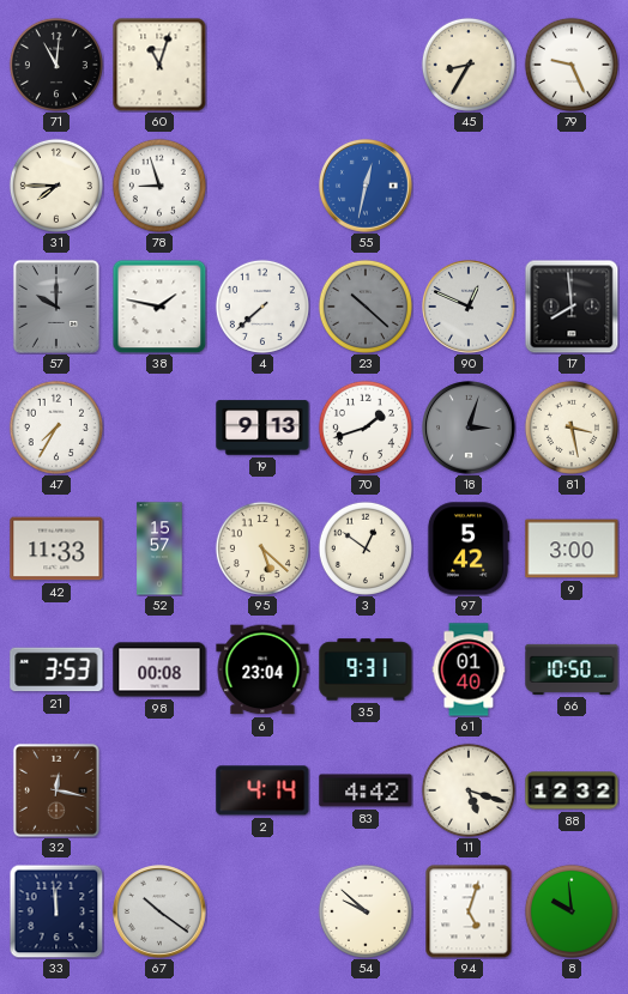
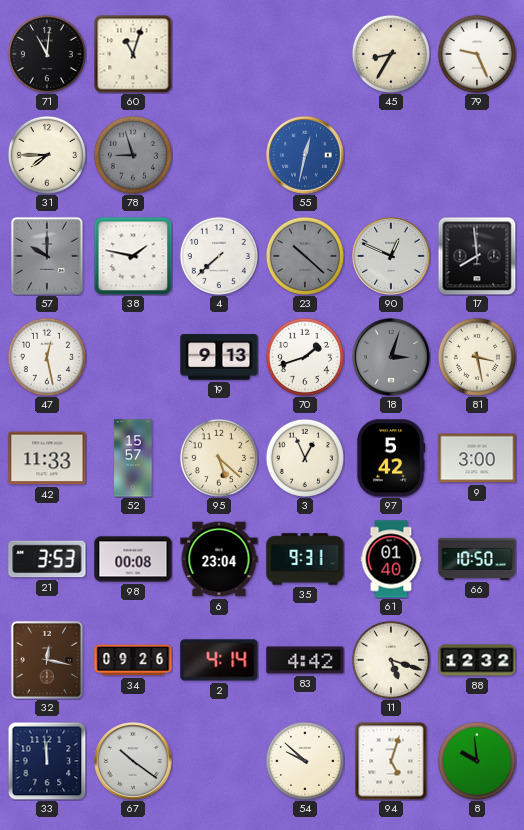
78 dial: white -> grey (133, 155)
47: 7:35 -> 12:28 (47, 357)
3: 12:51 -> 12:56 (305, 458)
34: none -> 09:26 (133, 660)
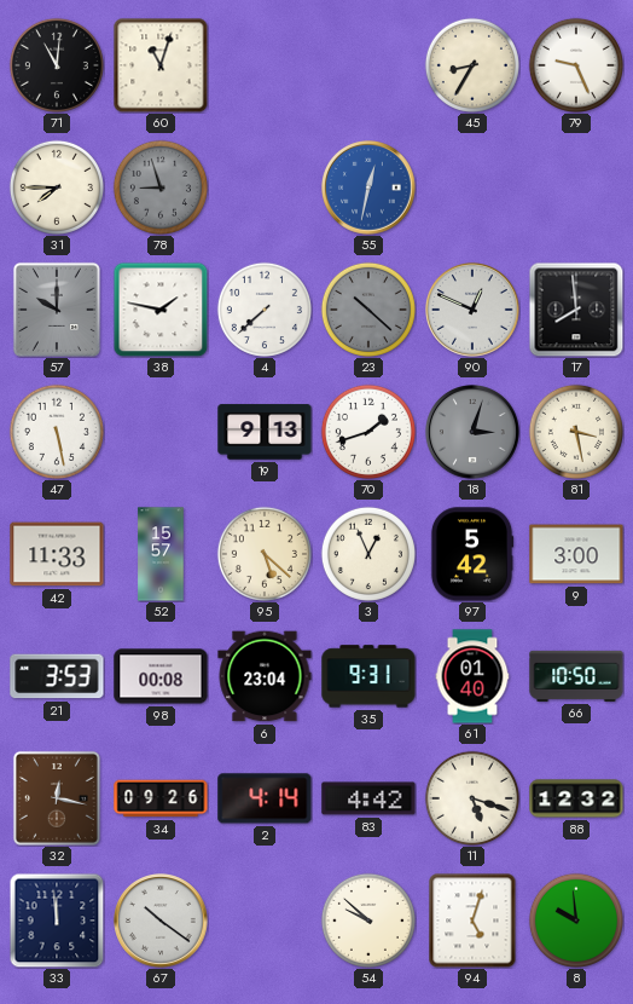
47: 12:28 -> 5:28 (57, 432)
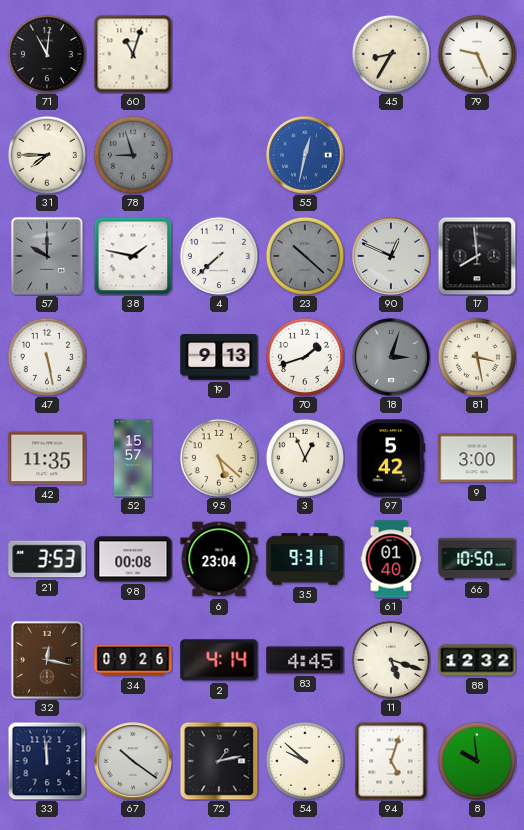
42: 11:33 -> 11:35 (47, 458)
83: 4:42 -> 4:45 (305, 660)
72: none -> 1:13 (219, 761)
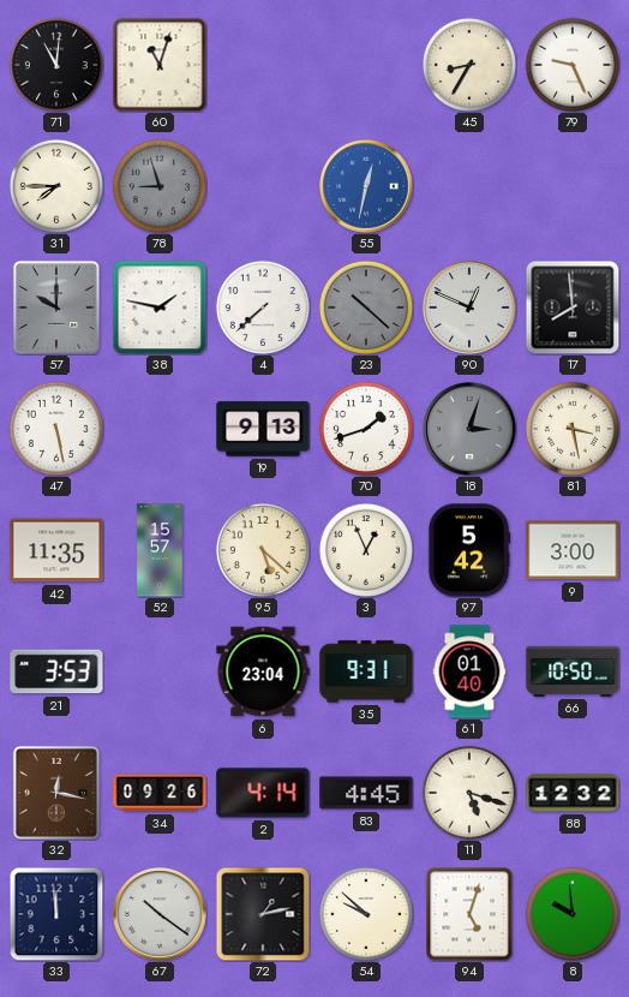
98: 00:08 -> none (133, 559)
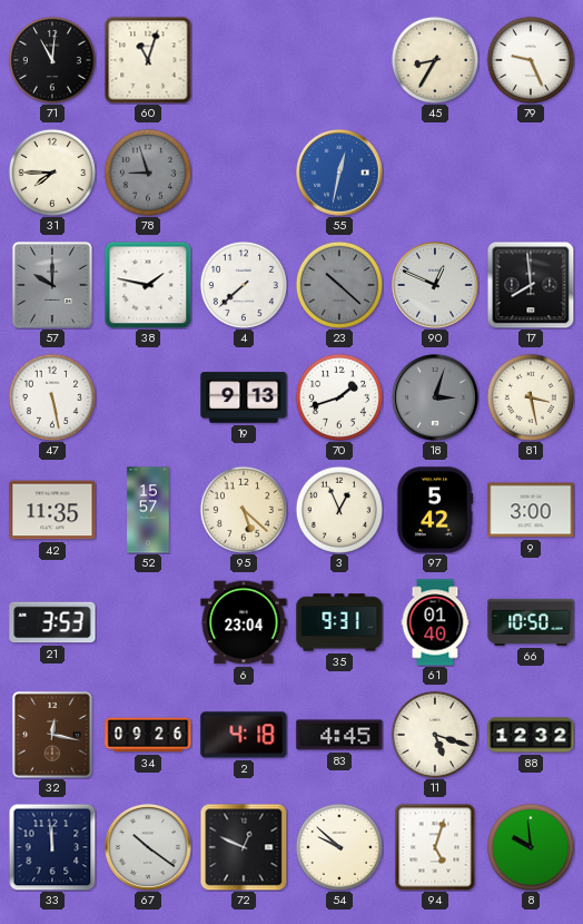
2: 4:14 -> 4:18 (244, 735)
72: 1:13 -> 12:49 (244, 847)
